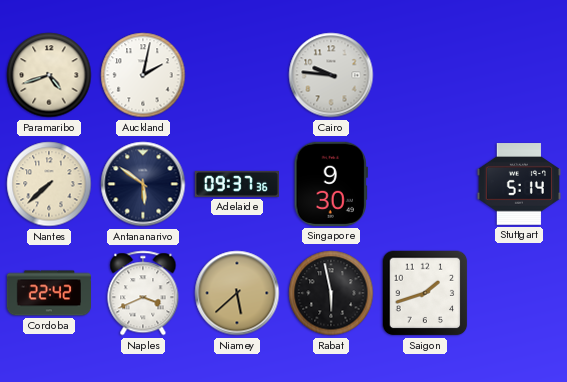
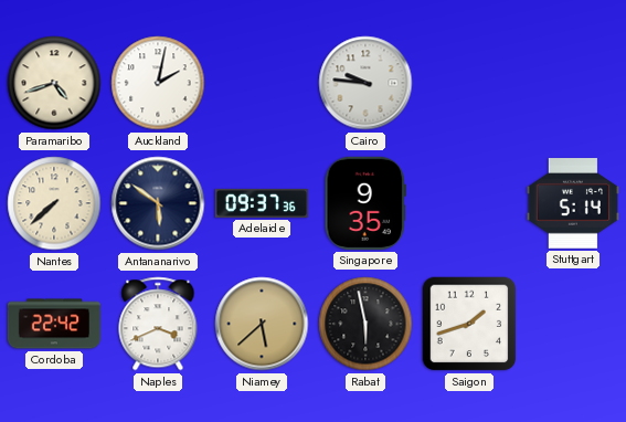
Singapore: 9:30 -> 9:35 (365, 203)
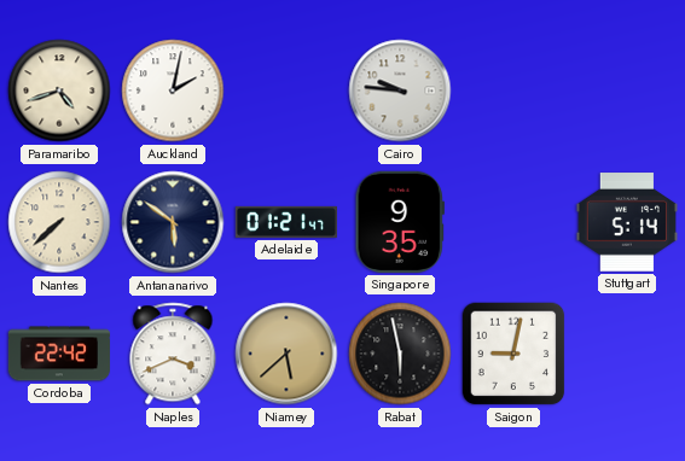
Adelaide: 09:37 -> 01:21 (285, 222)
Saigon: 1:42 -> 9:02 (513, 354)
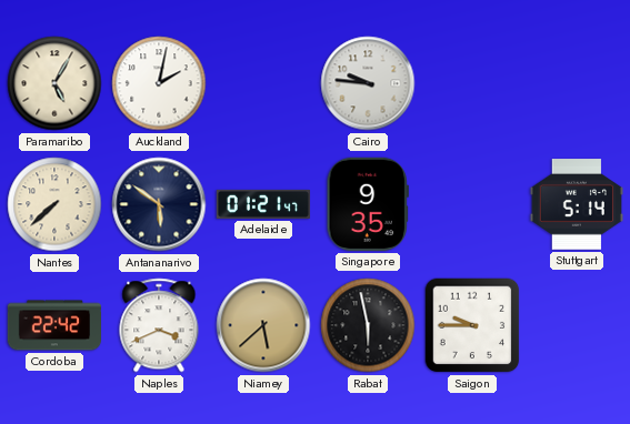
Paramaribo: 4:42 -> 5:05 (54, 83)
Saigon: 9:02 -> 9:45 (472, 325)
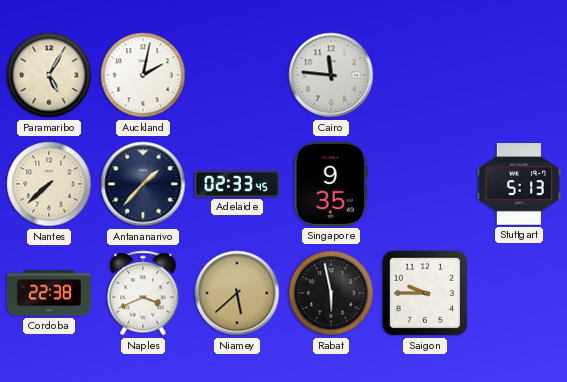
Cairo: 9:46 -> 11:46 (331, 75)
Antananarivo: 5:51 -> 1:37 (143, 184)
Adelaide: 01:21 -> 02:33 (236, 184)
Stuttgart: 5:14 -> 5:13 (519, 184)
Cordoba: 22:42 -> 22:38 (48, 293)
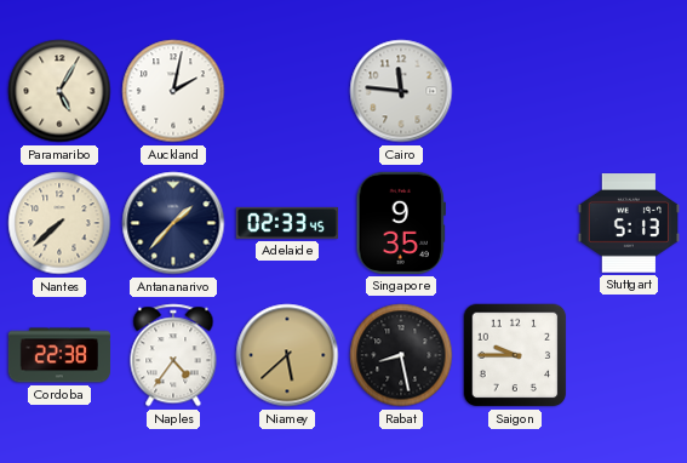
Naples: 3:41 -> 4:36 (173, 355)
Rabat: 5:58 -> 8:28 (401, 355)
